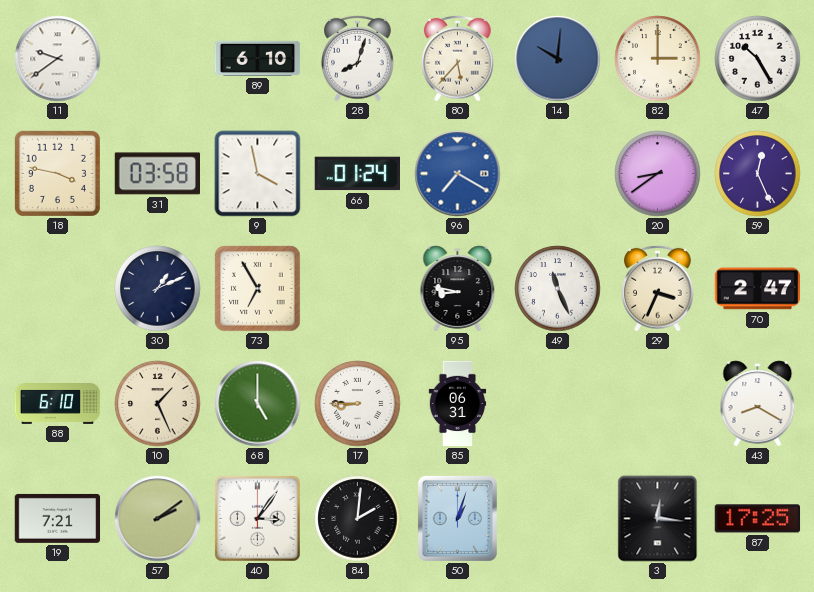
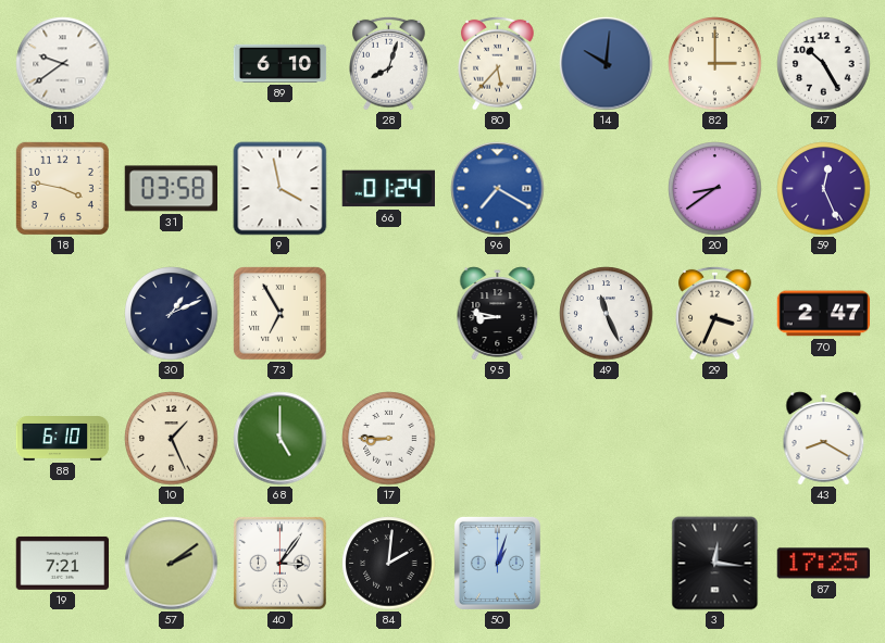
85: 06:31 -> none (458, 404)
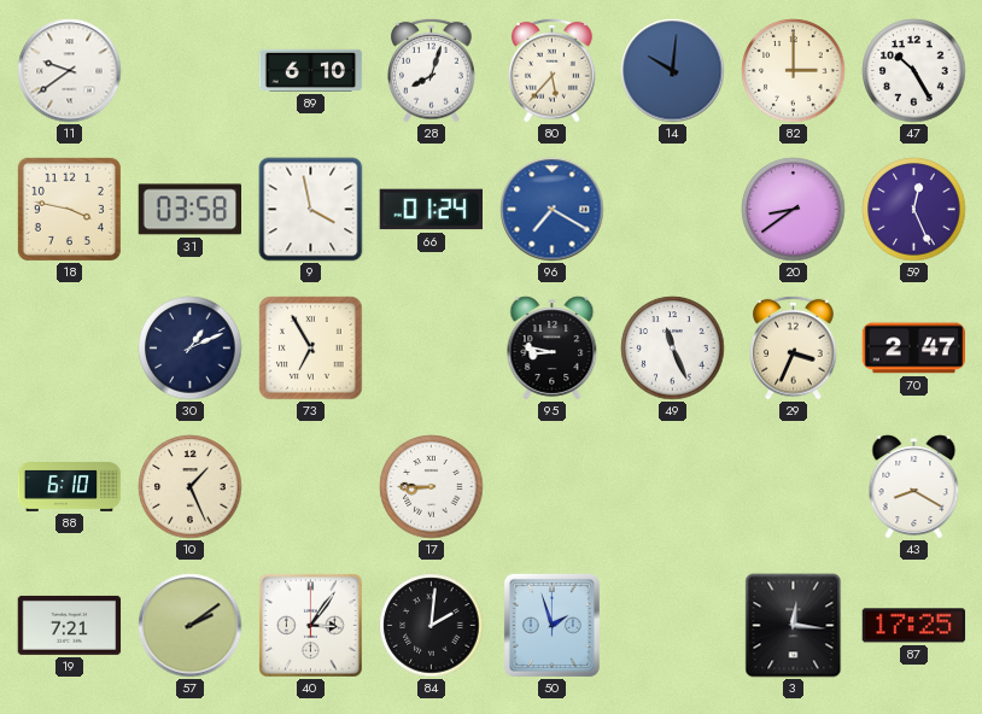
68: 5:00 -> none (281, 439)
50: 1:03 -> 1:57 (551, 625)
